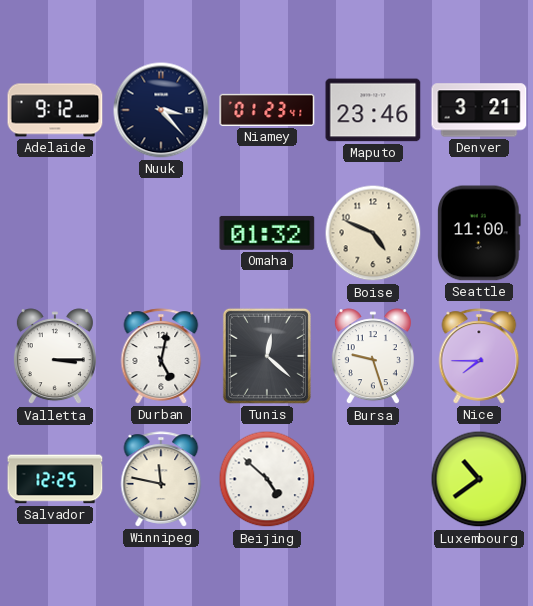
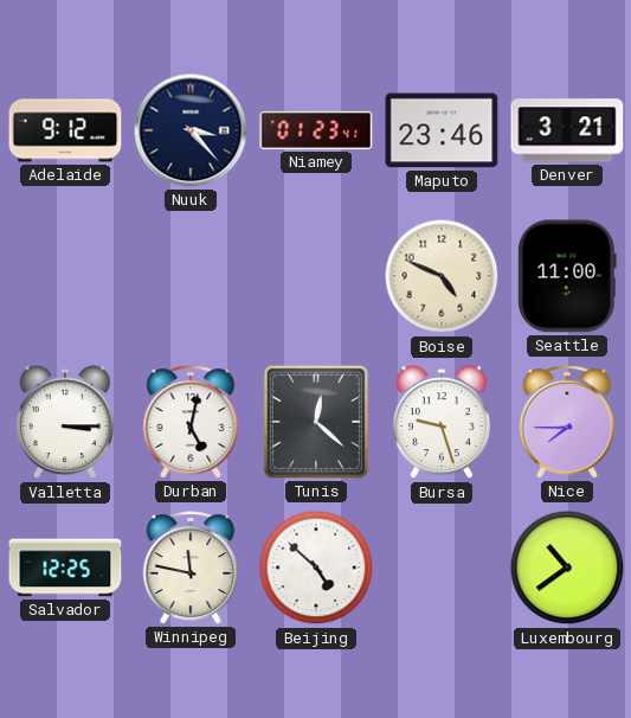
Omaha: 01:32 -> none (267, 233)
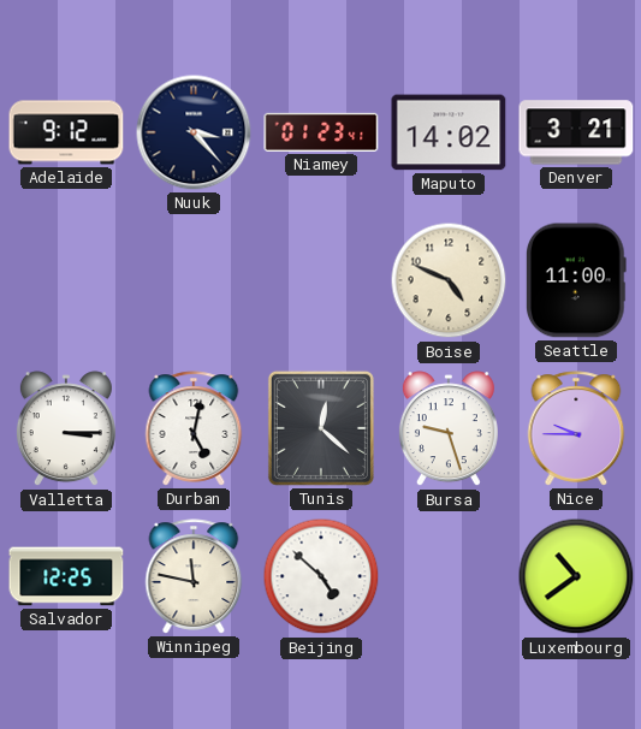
Maputo: 23:46 -> 14:02 (449, 132)
Nice: 7:45 -> 9:45 (576, 428)
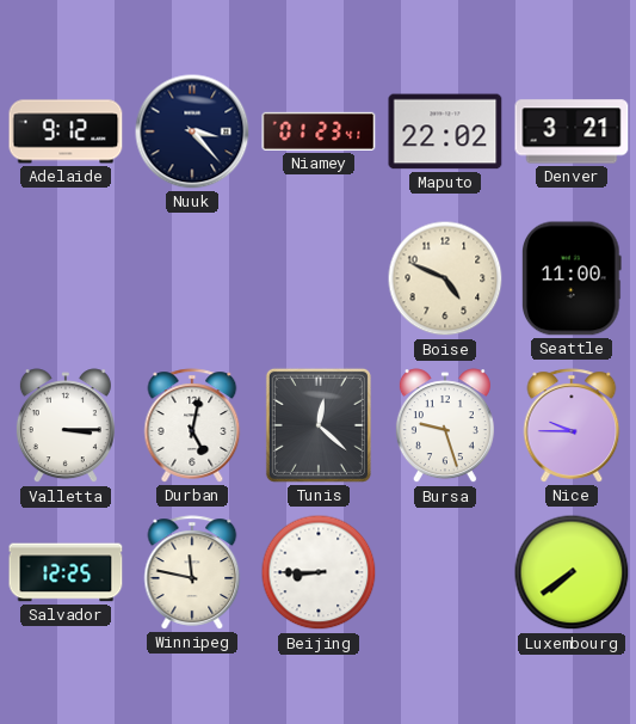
Maputo: 14:02 -> 22:02 (445, 131)
Beijing: 4:52 -> 8:45 (319, 572)
Luxembourg: 10:39 -> 7:39 (572, 572)
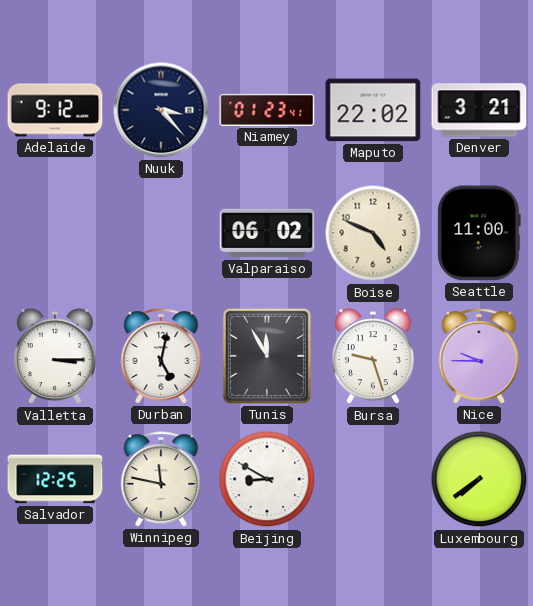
Valparaiso: none -> 06:02 (267, 233)
Tunis: 12:22 -> 11:55 (267, 356)
Beijing: 8:45 -> 8:50 (267, 479)
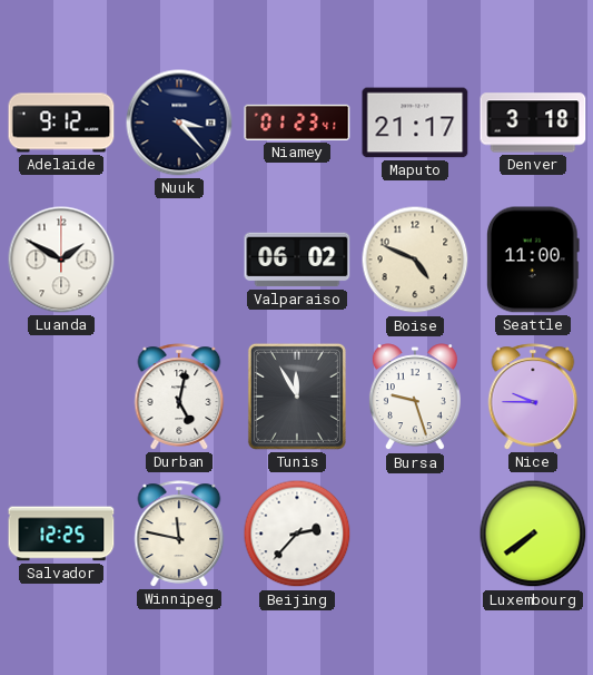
Maputo: 22:02 -> 21:17 (415, 123)
Denver: 3:21 -> 3:18 (533, 123)
Luanda: none -> 1:50 (61, 260)
Valletta: 3:15 -> none (55, 357)
Beijing: 8:50 -> 2:37 (297, 534)
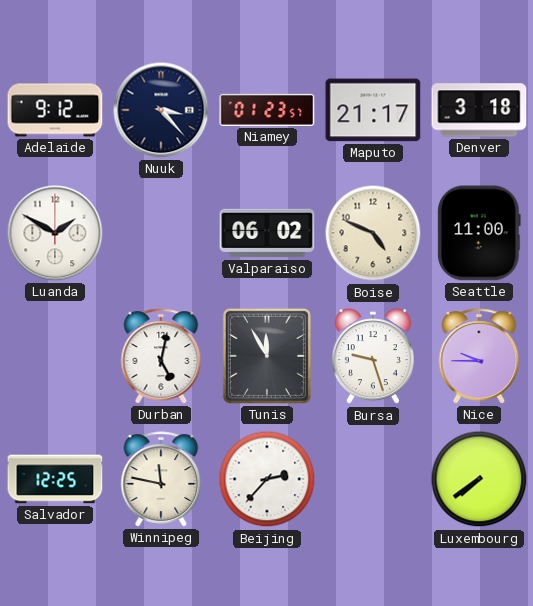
Niamey: 01:23:41 -> 01:23:57 (267, 110)
